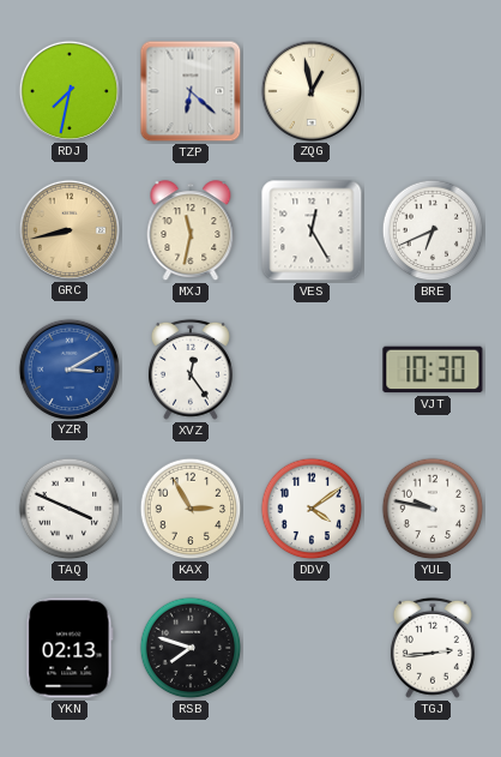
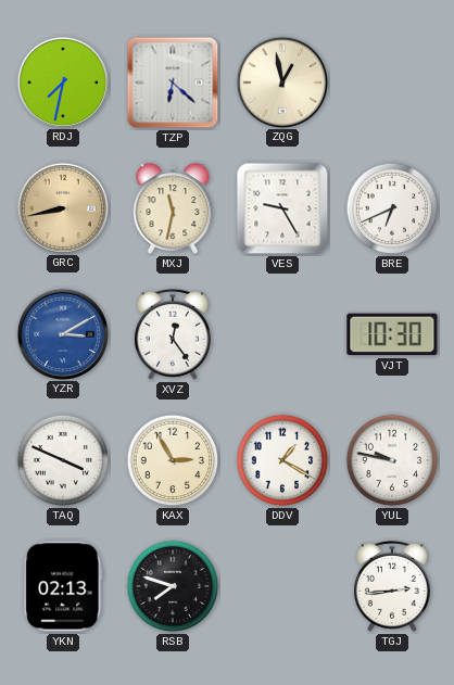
VES: 12:25 -> 9:25 (282, 208)
DDV: 4:09 -> 1:20 (282, 460)
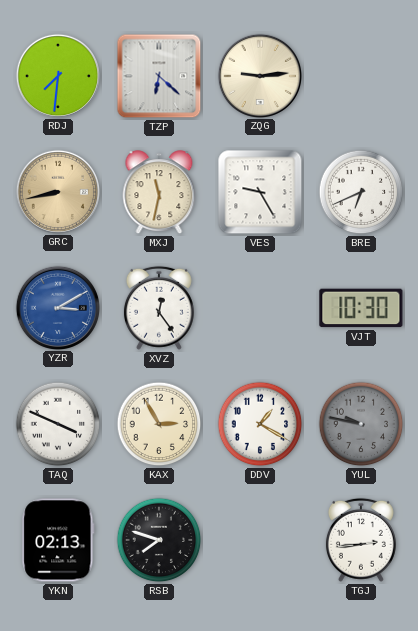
RDJ: 7:32 -> 7:31 (57, 75)
ZQG: 12:58 -> 9:14 (259, 75)
YUL dial: white -> grey (361, 424)
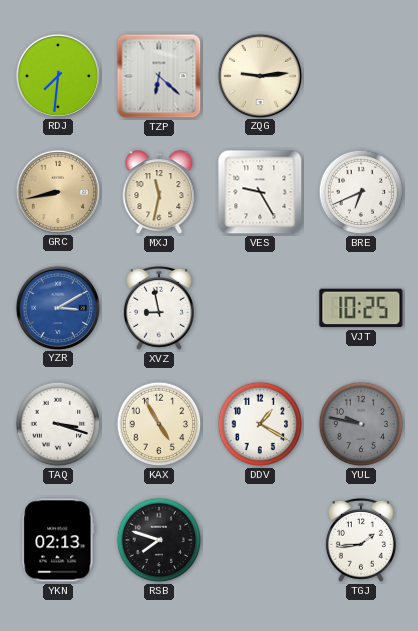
XVZ: 12:24 -> 8:58 (159, 308)
VJT: 10:30 -> 10:25 (361, 308)
TAQ: 3:49 -> 3:18 (58, 424)
KAX: 2:55 -> 4:55 (159, 424)
TGJ: 2:44 -> 1:44 (361, 540)
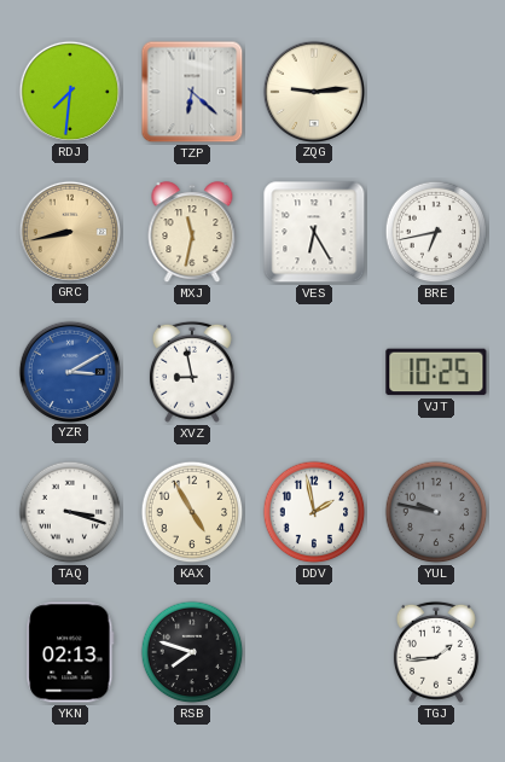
VES: 9:25 -> 6:25 (314, 232)
BRE: 6:41 -> 6:43 (436, 232)
DDV: 1:20 -> 1:58 (314, 512)
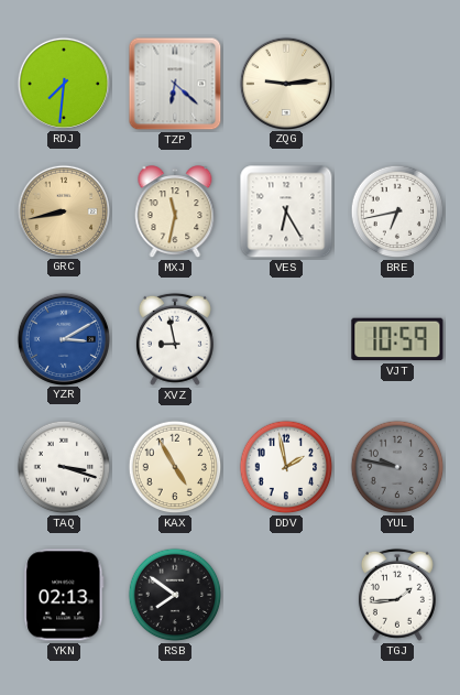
VJT: 10:25 -> 10:59 (397, 339)
RSB: 7:48 -> 7:51 (175, 595)
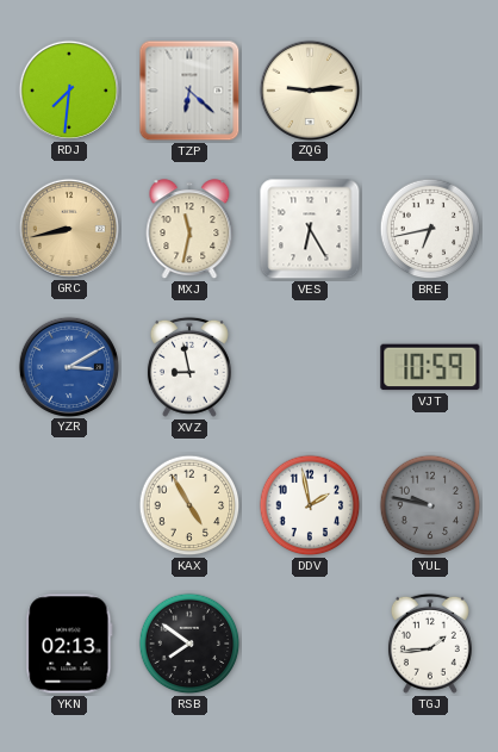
TAQ: 3:18 -> none (64, 467)
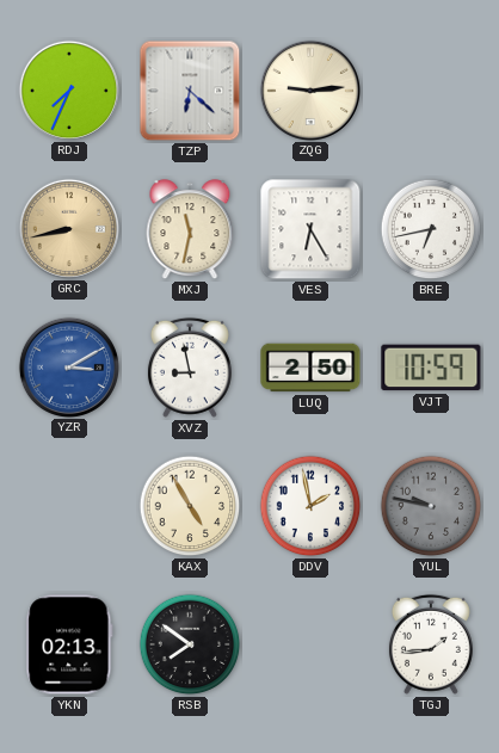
RDJ: 7:31 -> 7:34 (68, 90)
LUQ: none -> 2:50 (310, 368)
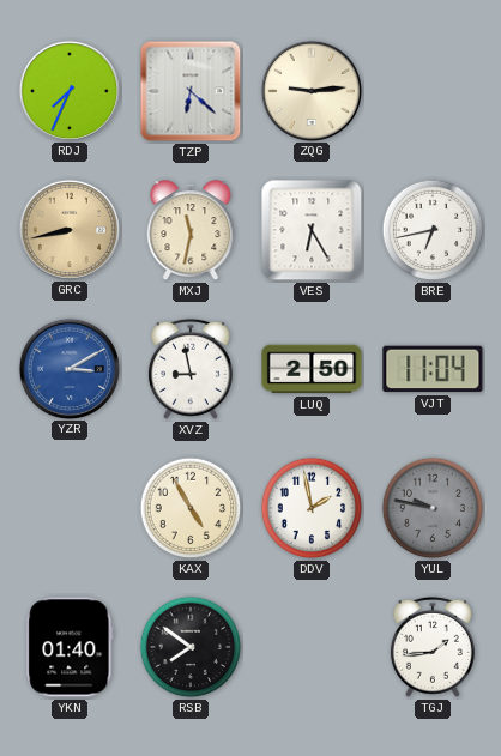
VJT: 10:59 -> 11:04 (433, 369)
YKN: 02:13 -> 01:40 (70, 647)
